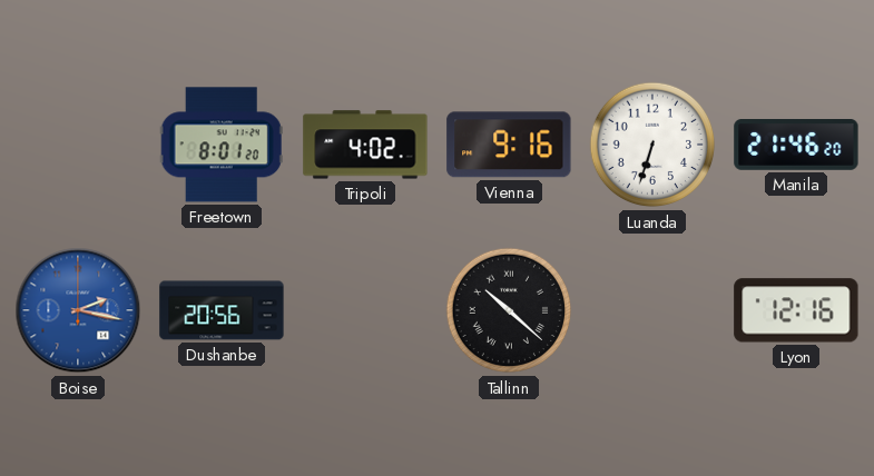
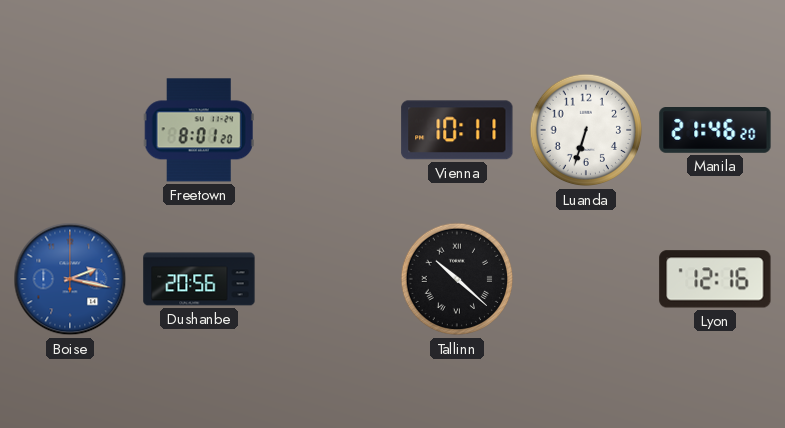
Tripoli: 4:02 -> none (365, 145)
Vienna: 9:16 -> 10:11 (457, 130)
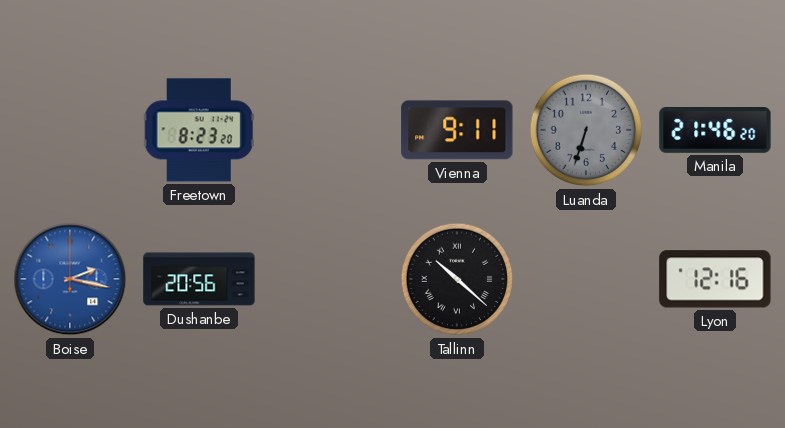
Freetown: 8:01 -> 8:23 (199, 130)
Vienna: 10:11 -> 9:11 (457, 130)
Luanda dial: white -> grey (586, 130)
